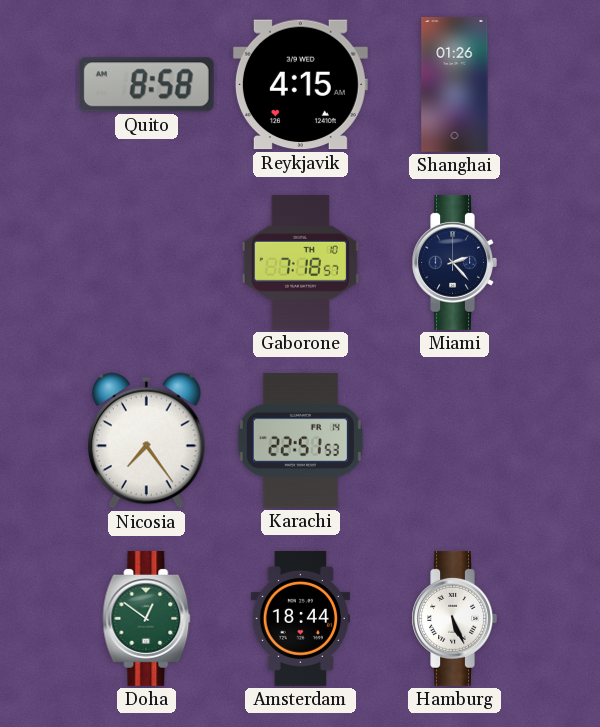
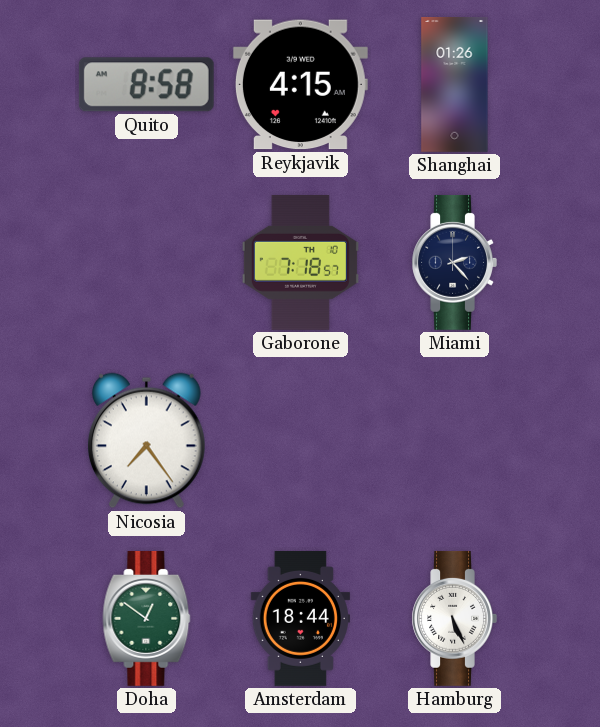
Karachi: 22:51 -> none (300, 440)
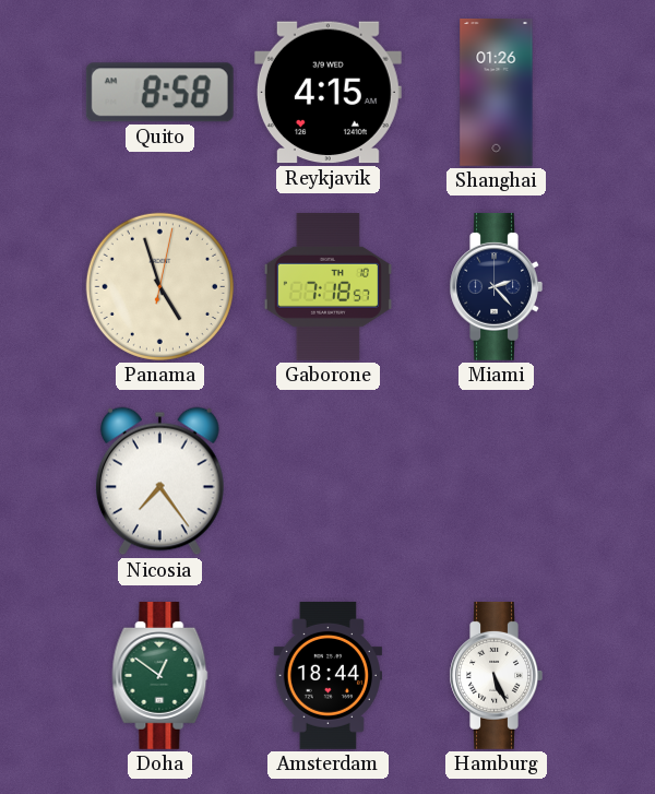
Panama: none -> 4:57 (159, 286)
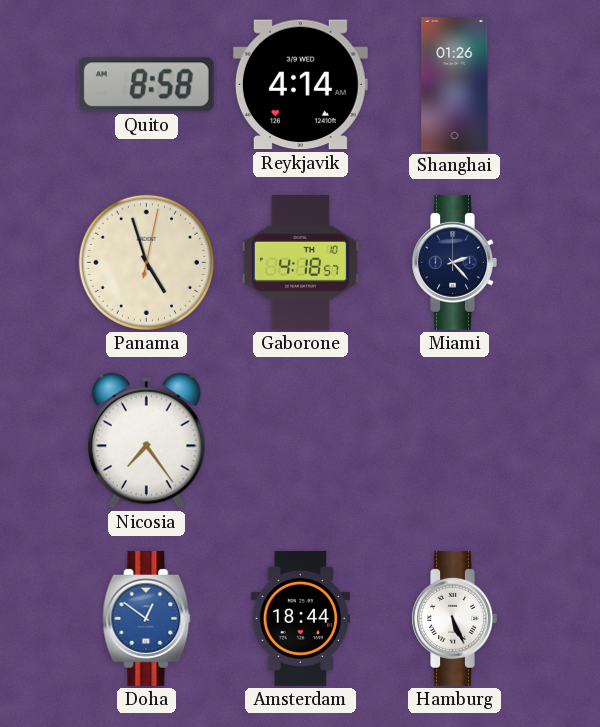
Reykjavik: 4:15 -> 4:14 (300, 85)
Gaborone: 7:18 -> 4:18 (300, 262)
Doha dial: green -> blue (147, 618)
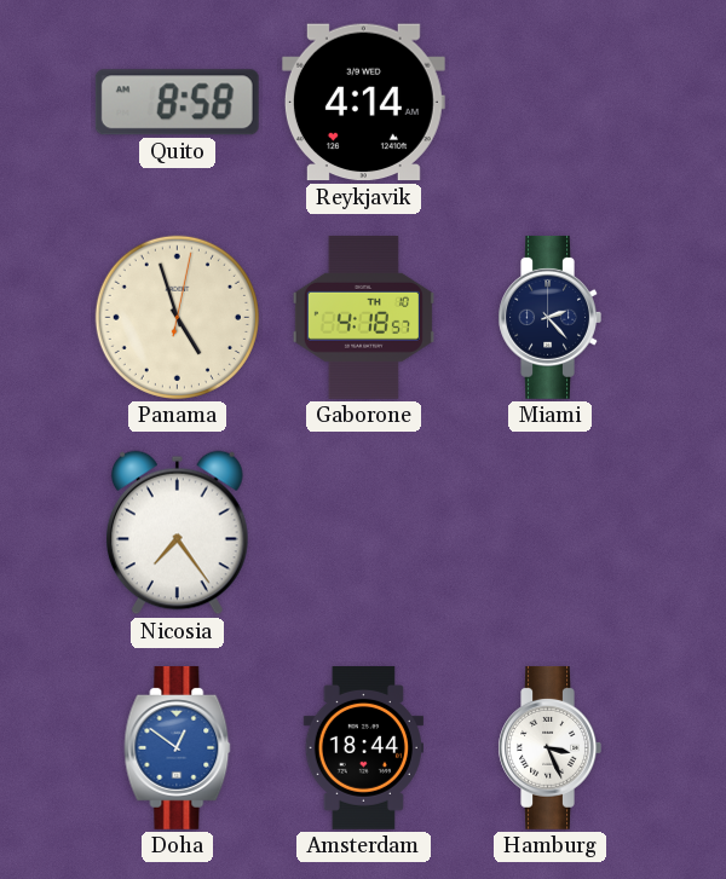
Shanghai: 01:26 -> none (455, 85)
Hamburg: 5:26 -> 3:26 (549, 747)
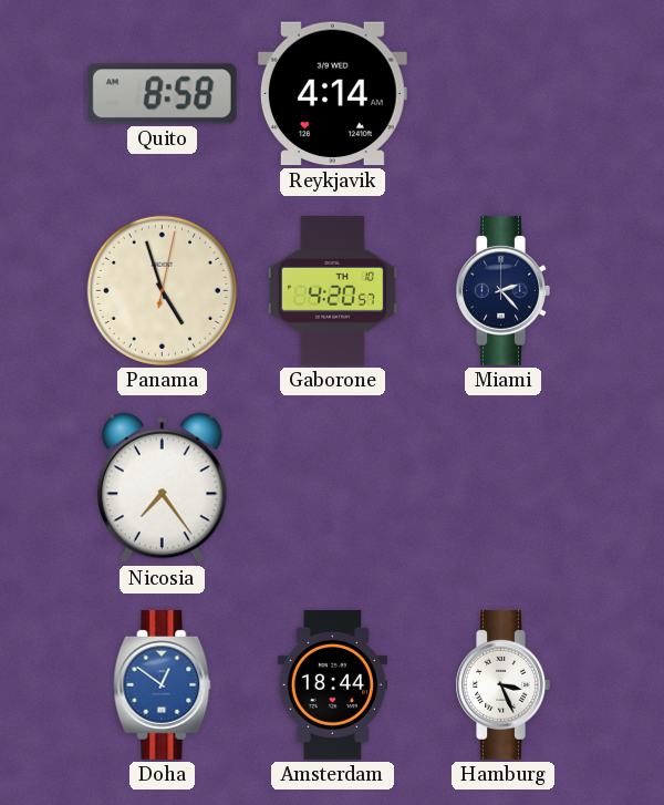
Gaborone: 4:18 -> 4:20 (332, 290)
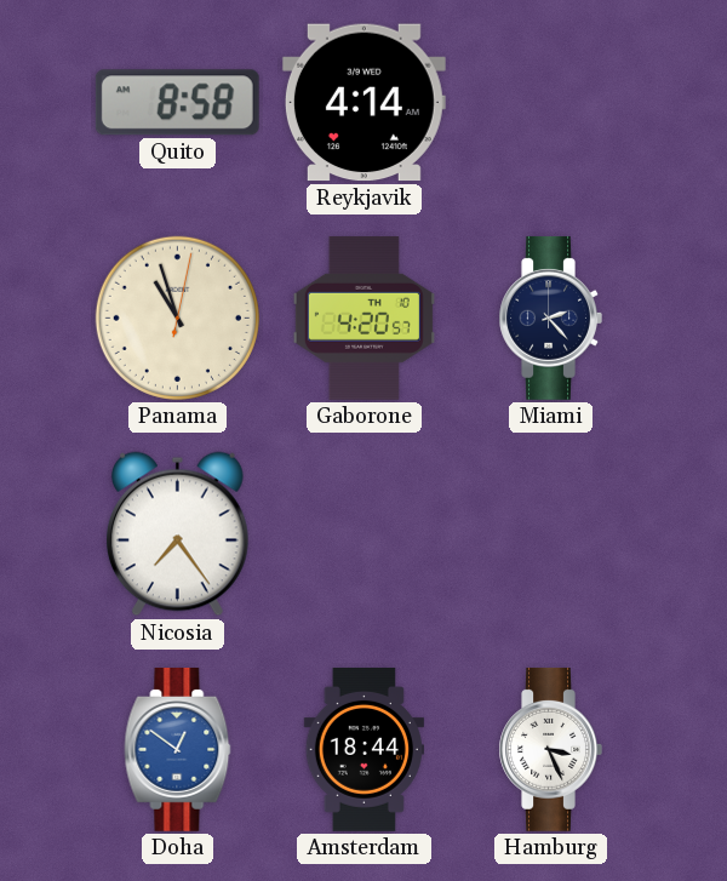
Panama: 4:57 -> 10:57 (177, 317)
